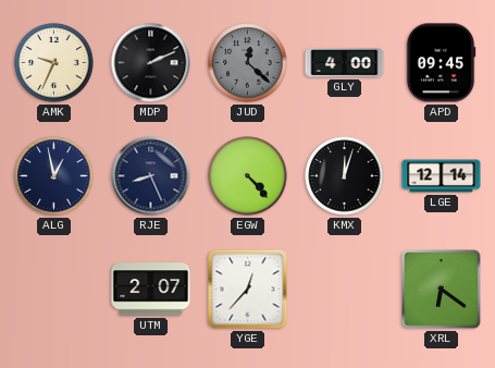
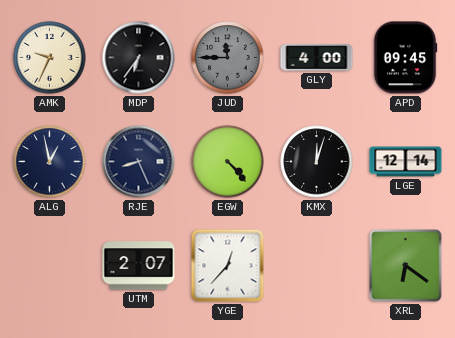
MDP: 2:11 -> 6:36 (139, 58)
JUD: 12:22 -> 11:45 (228, 58)
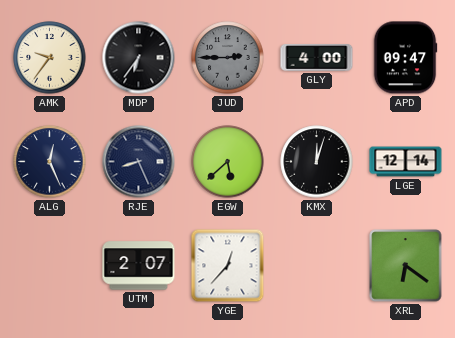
AMK: 9:34 -> 9:36 (50, 58)
JUD: 11:45 -> 2:45 (228, 58)
APD: 09:45 -> 09:47 (405, 58)
ALG: 12:58 -> 12:26 (50, 162)
EGW: 4:23 -> 5:38 (228, 162)
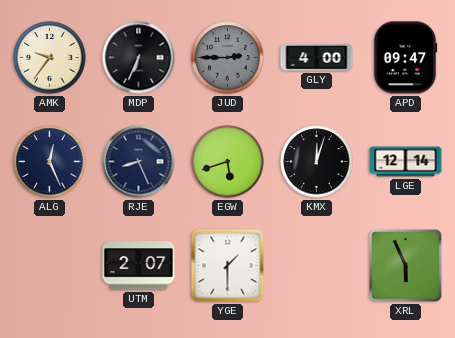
MDP: 6:36 -> 6:34 (139, 58)
EGW: 5:38 -> 5:42 (228, 162)
YGE: 12:37 -> 1:30 (228, 266)
XRL: 6:21 -> 5:56 (406, 266)
